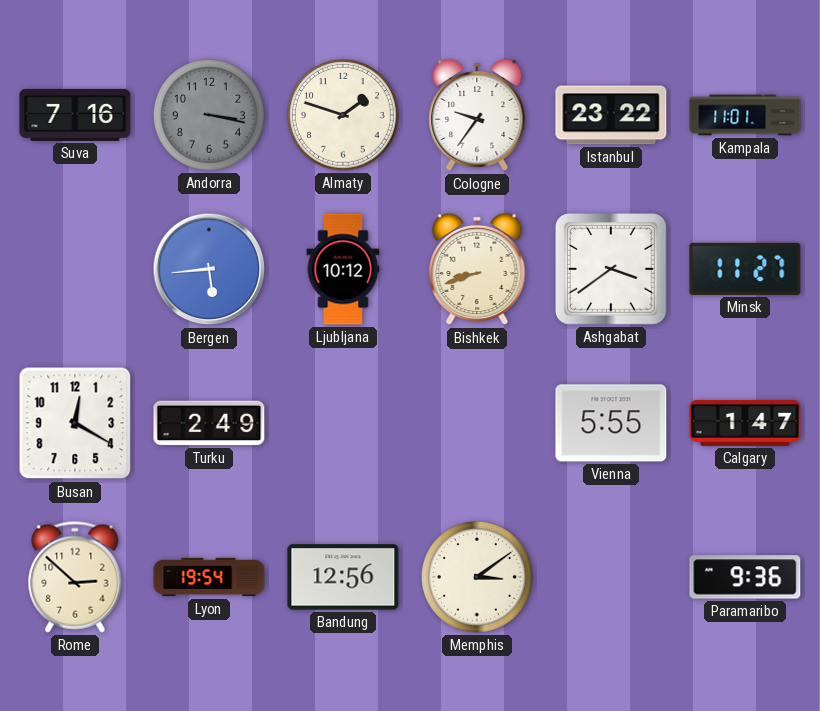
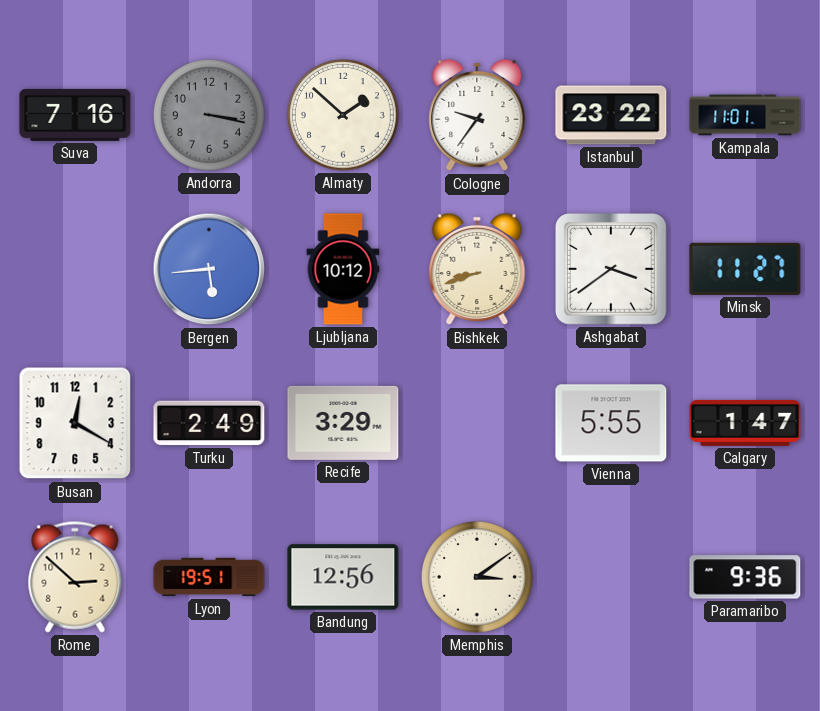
Almaty: 1:48 -> 1:52 (343, 115)
Recife: none -> 3:29 (343, 423)
Lyon: 19:54 -> 19:51 (209, 577)
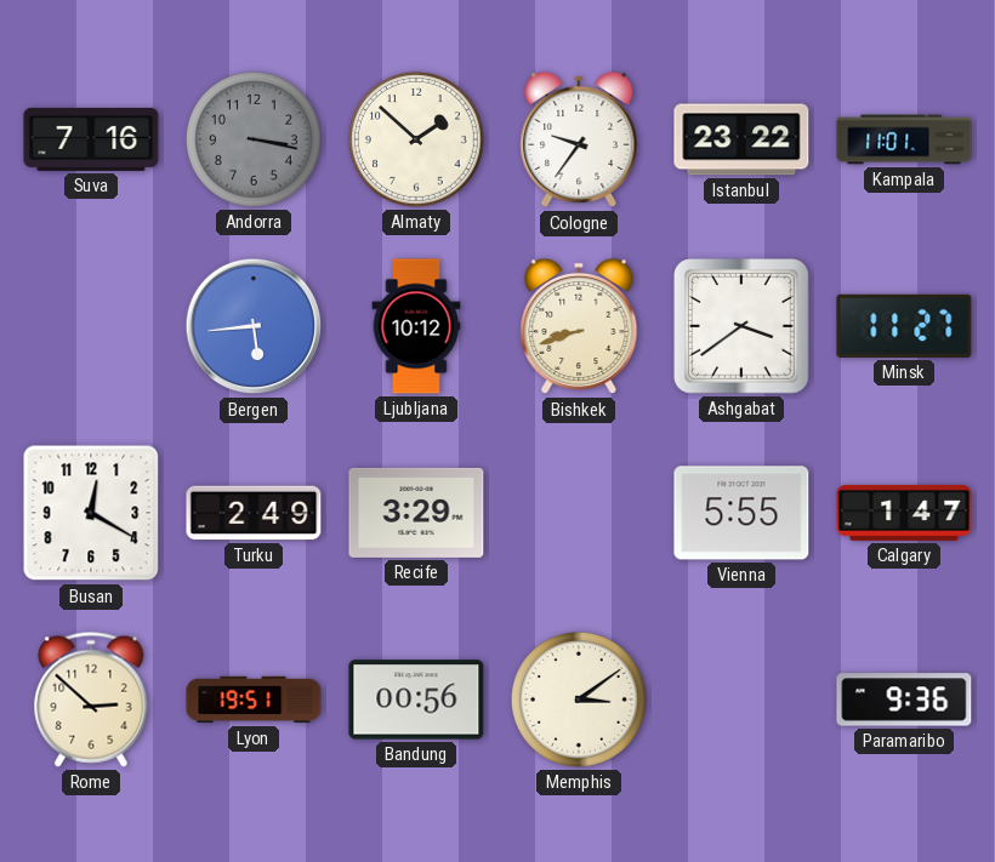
Bandung: 12:56 -> 00:56 (416, 700)
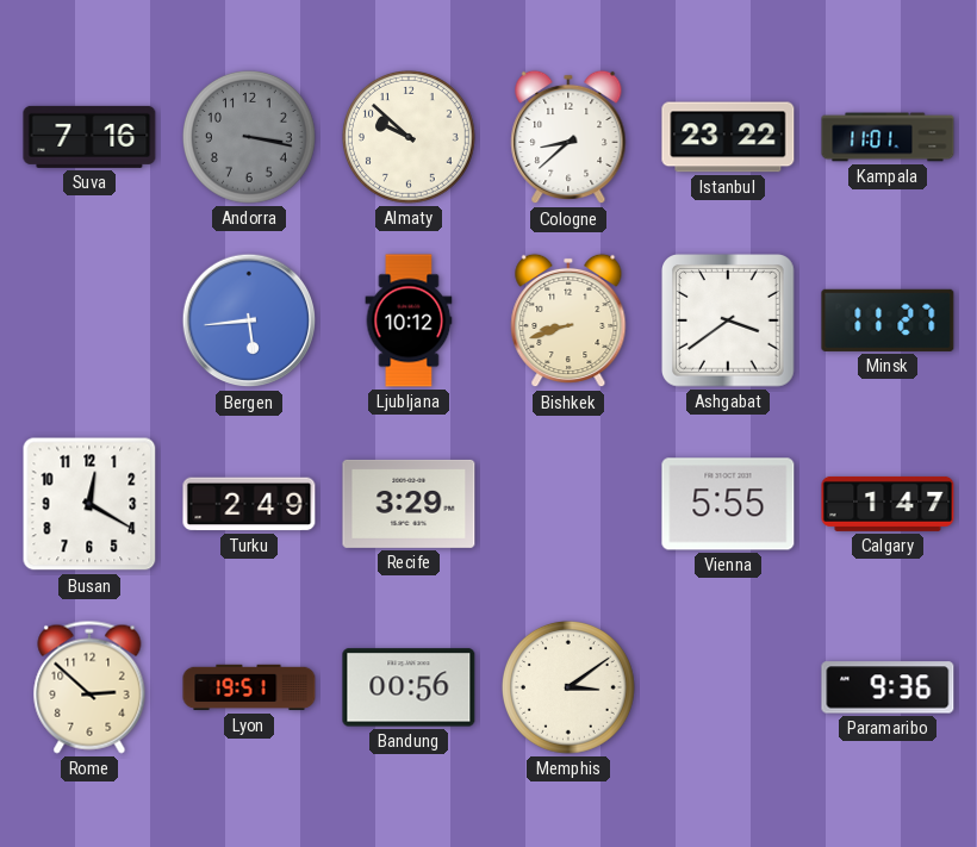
Almaty: 1:52 -> 9:52 (409, 137)
Cologne: 9:36 -> 8:38 (568, 137)
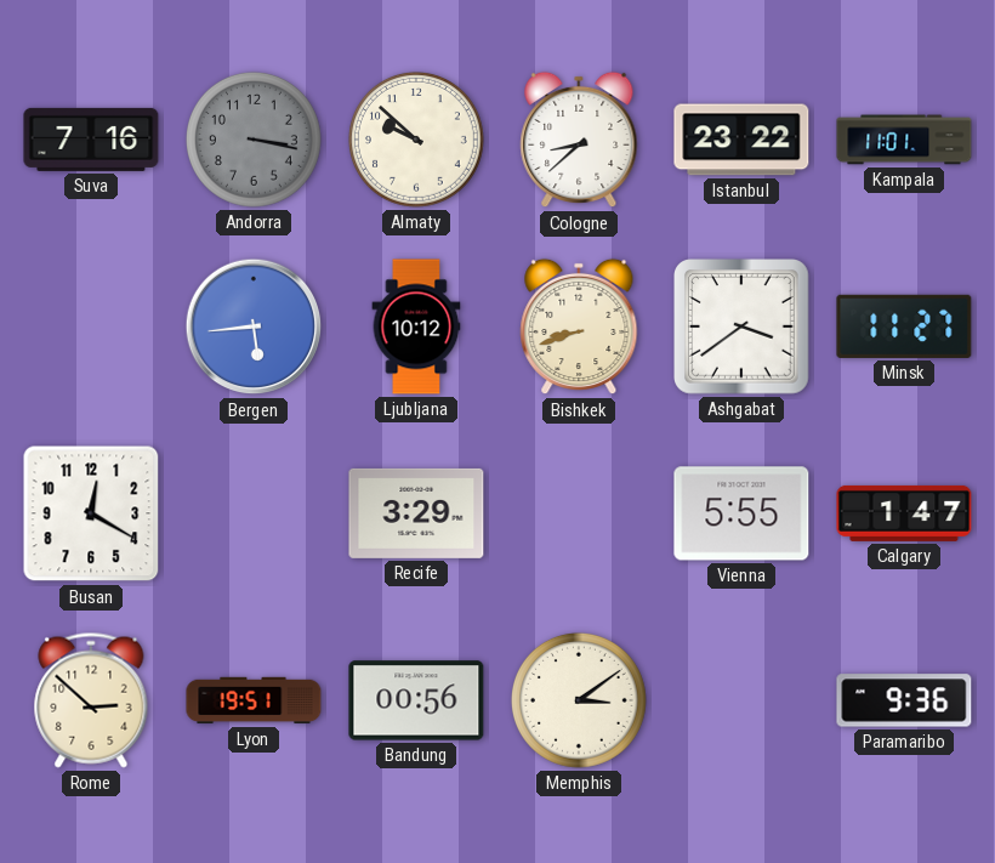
Turku: 2:49 -> none (249, 504)
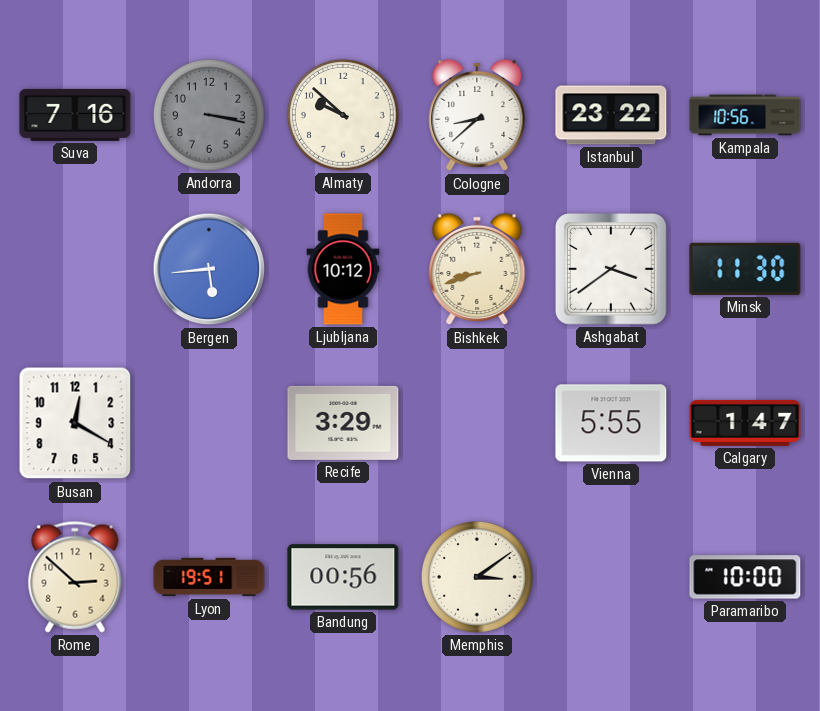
Kampala: 11:01 -> 10:56 (745, 115)
Minsk: 11:27 -> 11:30 (745, 269)
Paramaribo: 9:36 -> 10:00 (745, 577)
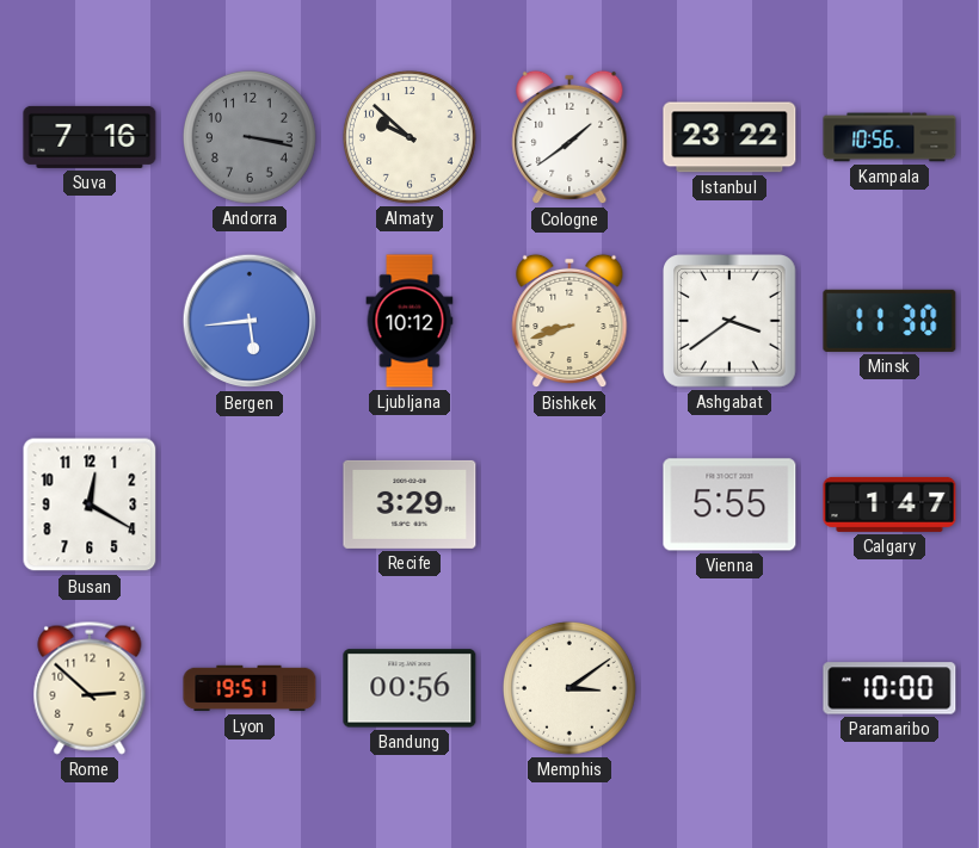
Cologne: 8:38 -> 1:39 (569, 137)
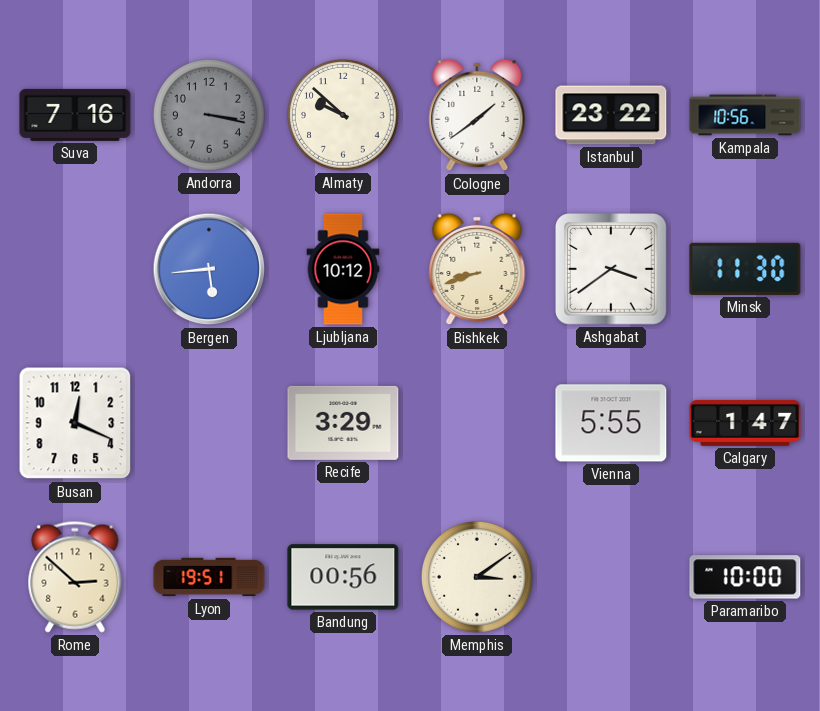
Busan: 12:20 -> 12:19 (75, 423)
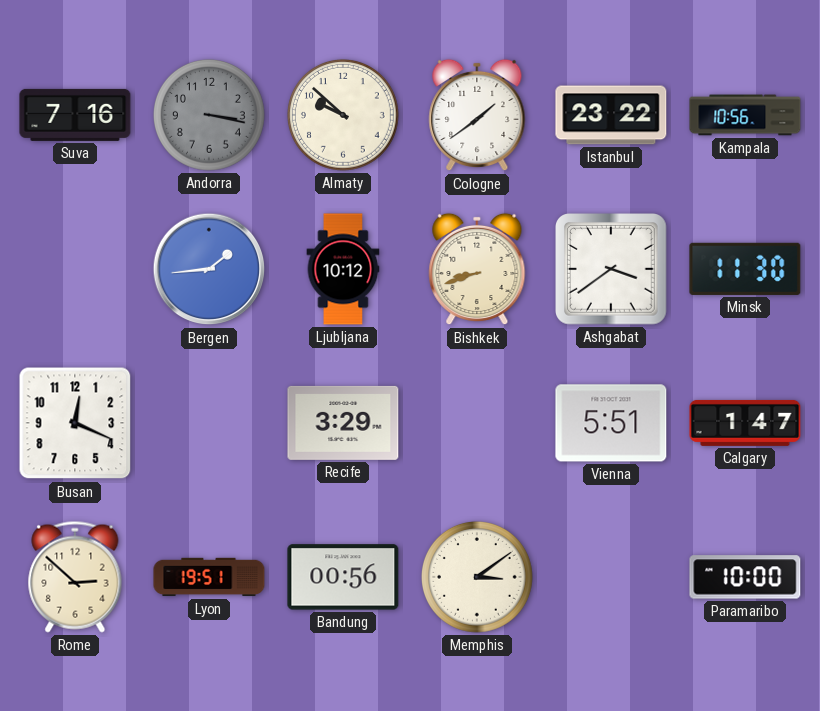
Bergen: 5:44 -> 1:44 (209, 269)
Vienna: 5:55 -> 5:51 (611, 423)
